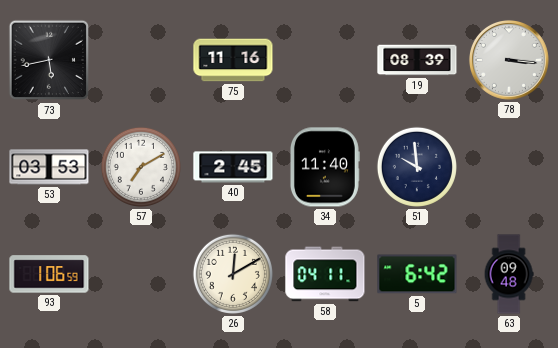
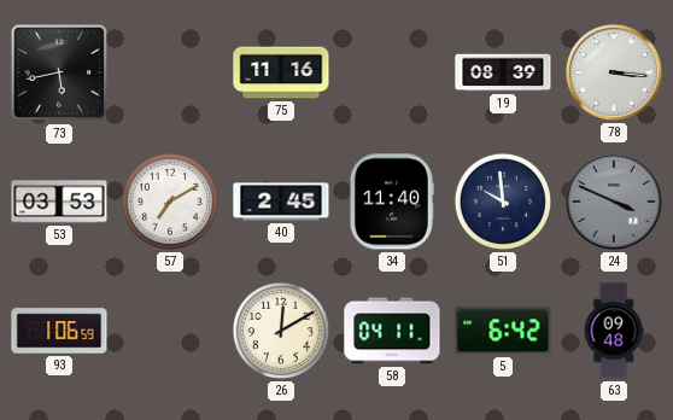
24: none -> 3:49 (614, 202)
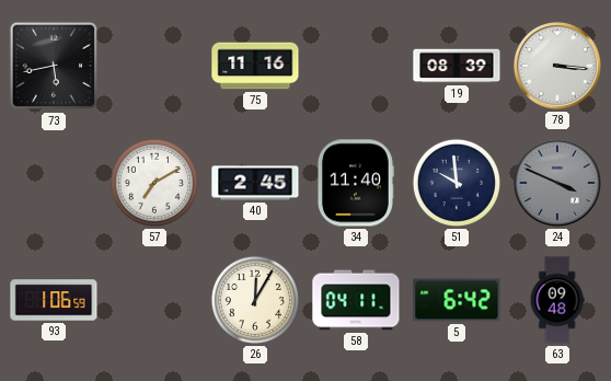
53: 03:53 -> none (59, 202)
26: 12:10 -> 12:05 (255, 300)
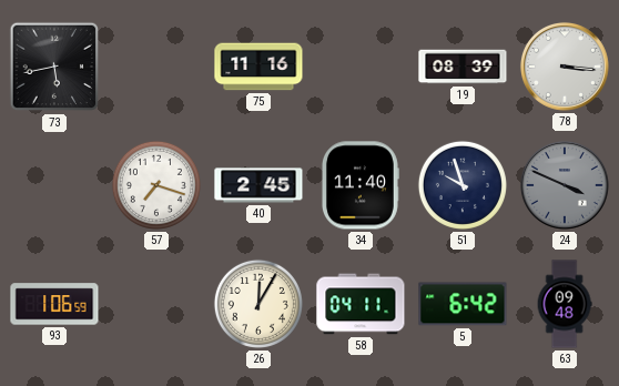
57: 7:10 -> 7:18 (156, 185)
51: 9:59 -> 9:57 (463, 185)
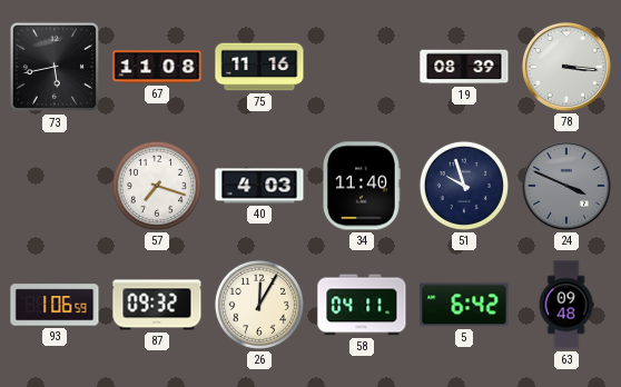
67: none -> 11:08 (157, 67)
40: 2:45 -> 4:03 (259, 186)
87: none -> 09:32 (157, 305)
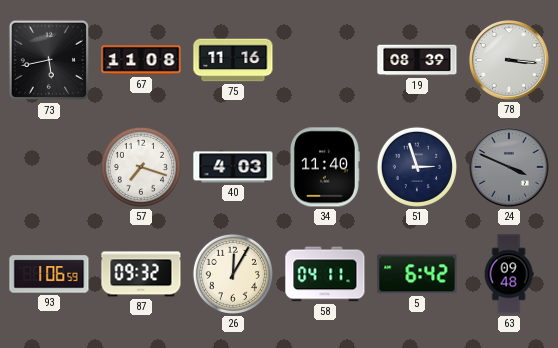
51: 9:57 -> 2:57 (417, 167)
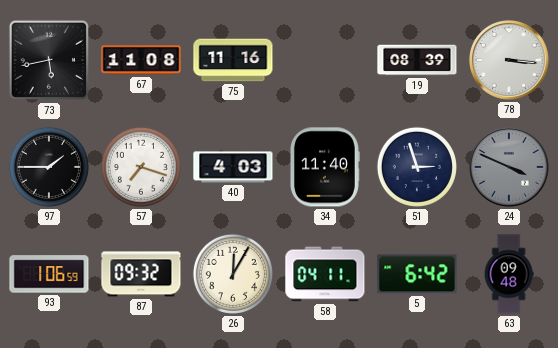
97: none -> 1:45 (49, 167)
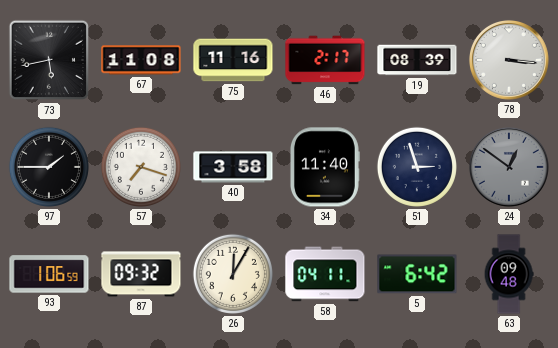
46: none -> 2:17 (325, 60)
40: 4:03 -> 3:58 (233, 167)
24: 3:49 -> 12:51 (509, 167)
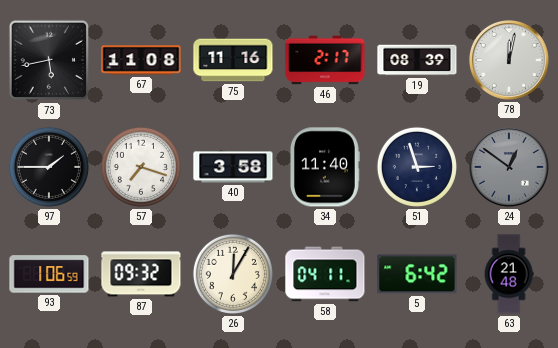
78: 3:16 -> 12:02 (509, 60)
63: 09:48 -> 21:48 (509, 274)
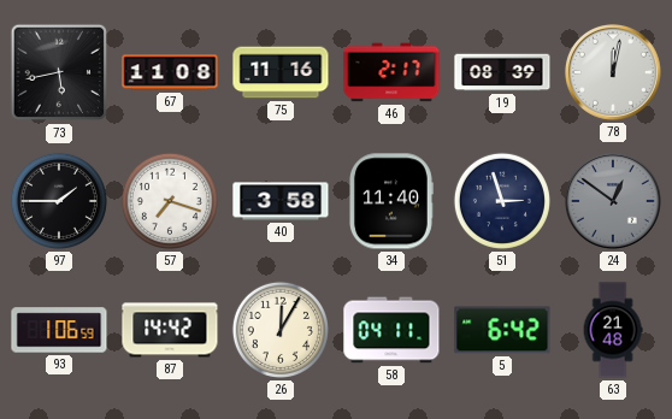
87: 09:32 -> 14:42 (170, 330)
